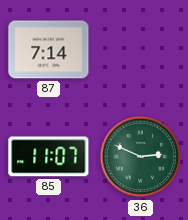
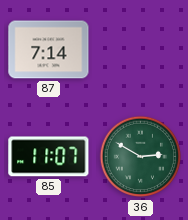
36: 2:49 -> 2:50 (141, 157)
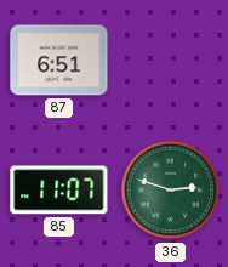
87: 7:14 -> 6:51 (59, 61)
36: 2:50 -> 2:48 (171, 191)
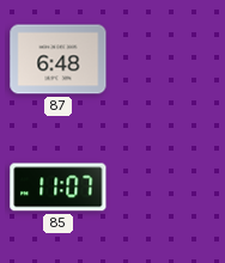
87: 6:51 -> 6:48 (59, 60)
36: 2:48 -> none (171, 191)
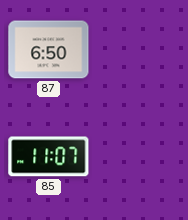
87: 6:48 -> 6:50 (49, 50)
